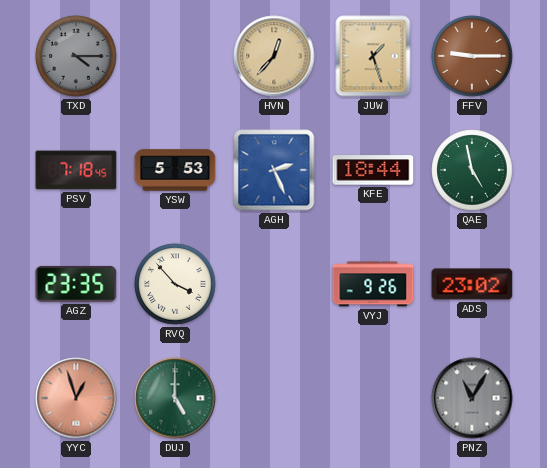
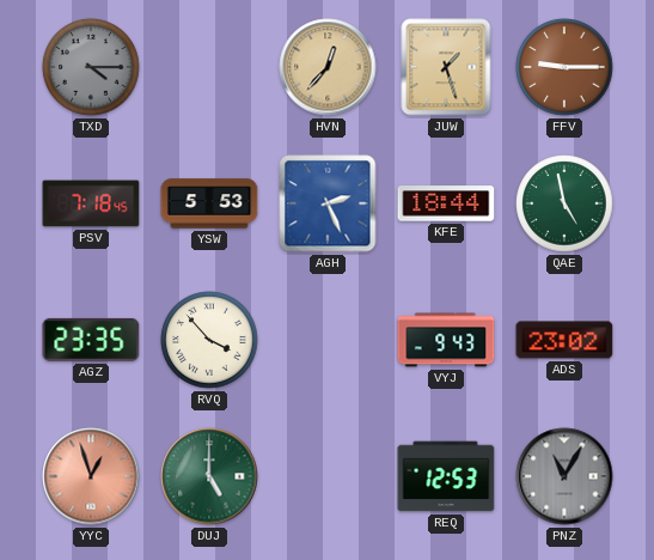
VYJ: 9:26 -> 9:43 (446, 340)
REQ: none -> 12:53 (446, 476)
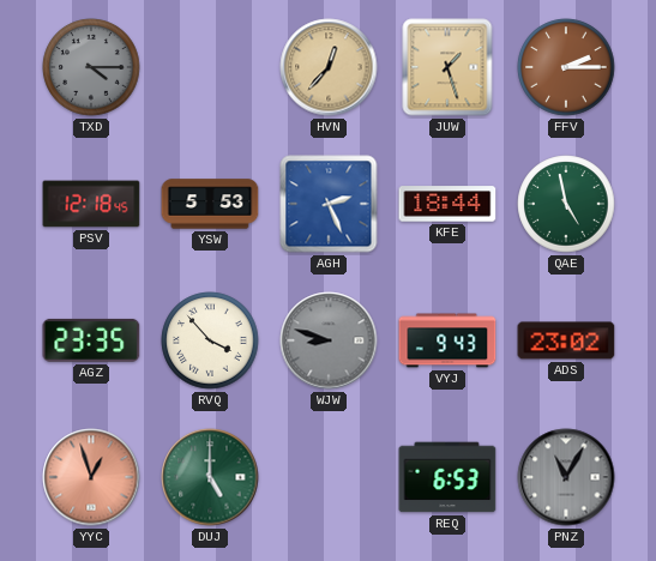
FFV: 9:15 -> 2:15 (566, 67)
PSV: 7:18 -> 12:18 (91, 204)
WJW: none -> 8:48 (329, 340)
REQ: 12:53 -> 6:53 (447, 477)
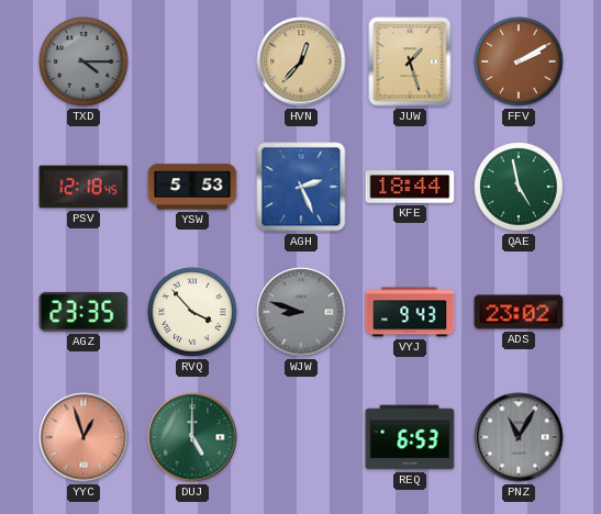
FFV: 2:15 -> 2:10 (519, 62)
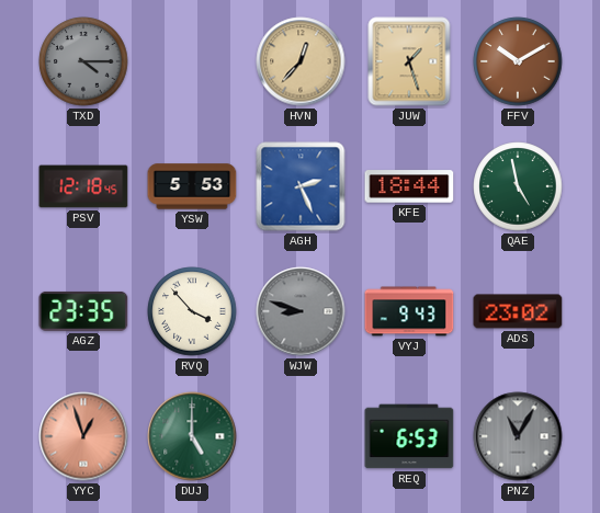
FFV: 2:10 -> 10:10 (518, 61)
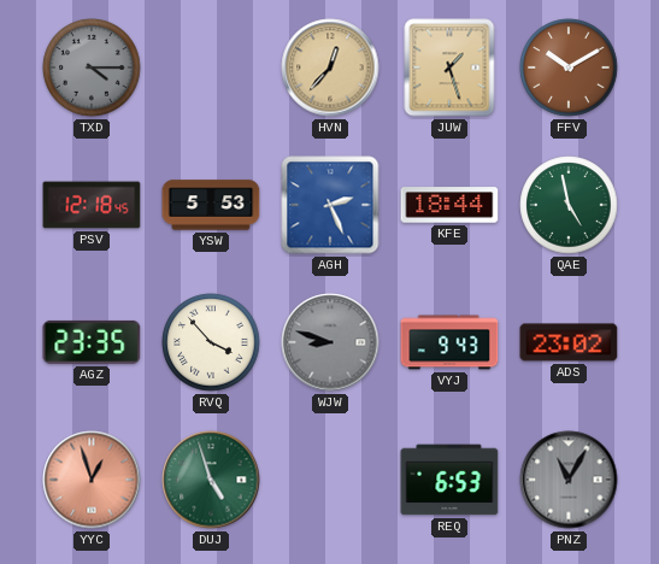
DUJ: 5:00 -> 4:57 (211, 480)
